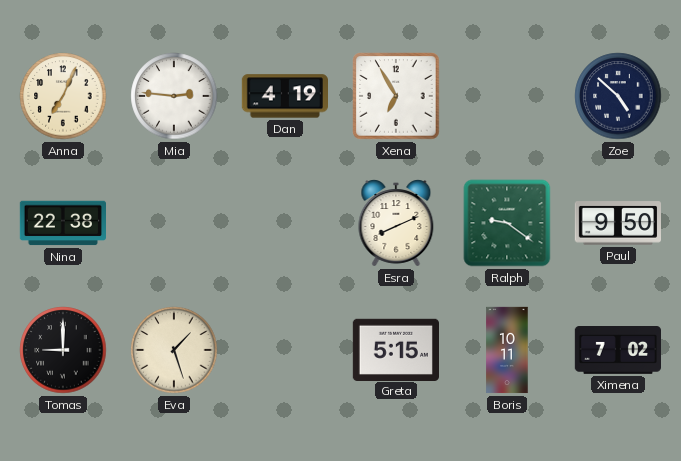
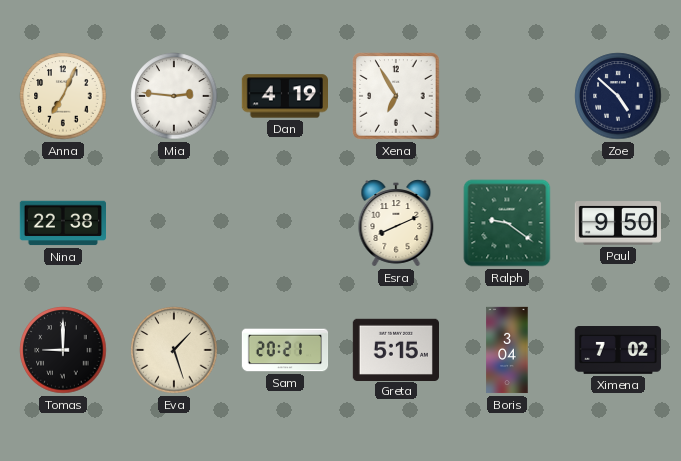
Sam: none -> 20:21 (285, 350)
Boris: 10:11 -> 3:04 (507, 350)
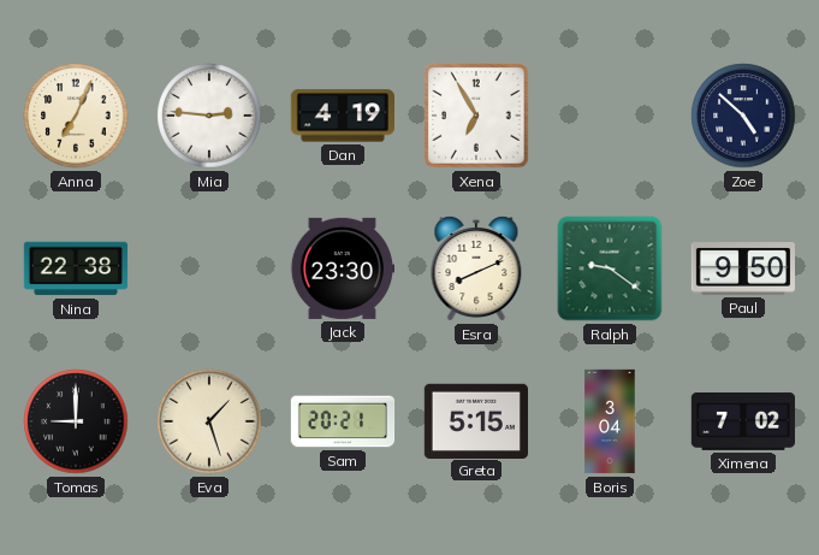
Jack: none -> 23:30 (342, 268)
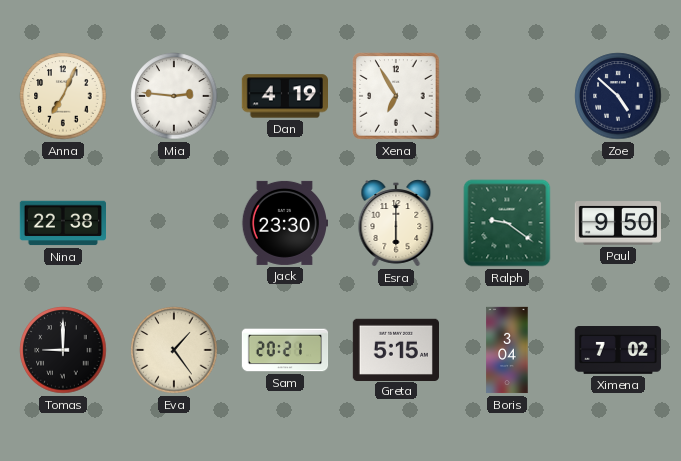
Esra: 8:11 -> 6:00 (396, 223)
Eva: 1:27 -> 1:24 (174, 350)
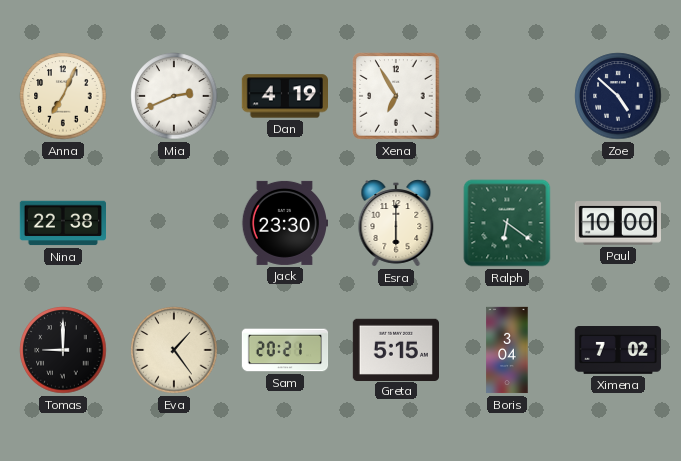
Mia: 2:46 -> 2:41 (174, 96)
Ralph: 9:21 -> 6:21 (507, 223)
Paul: 9:50 -> 10:00 (618, 223)
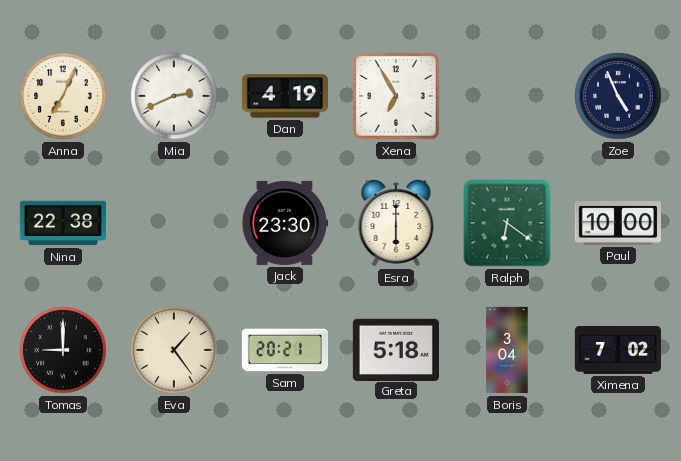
Zoe: 4:52 -> 4:56 (618, 96)
Greta: 5:15 -> 5:18 (395, 349)
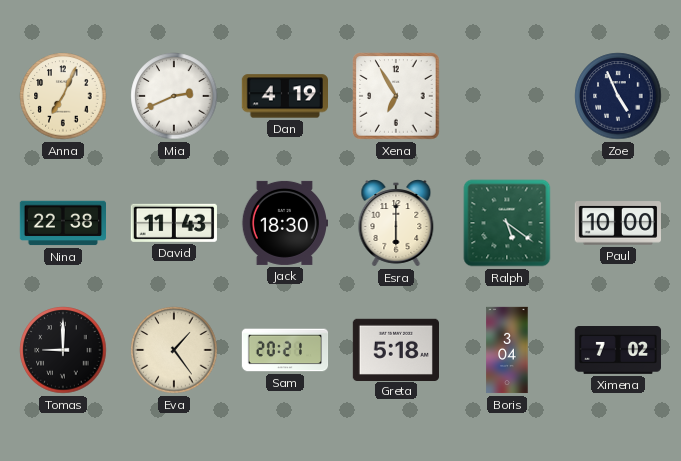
David: none -> 11:43 (174, 223)
Jack: 23:30 -> 18:30 (284, 223)
Ralph: 6:21 -> 5:21 (507, 223)
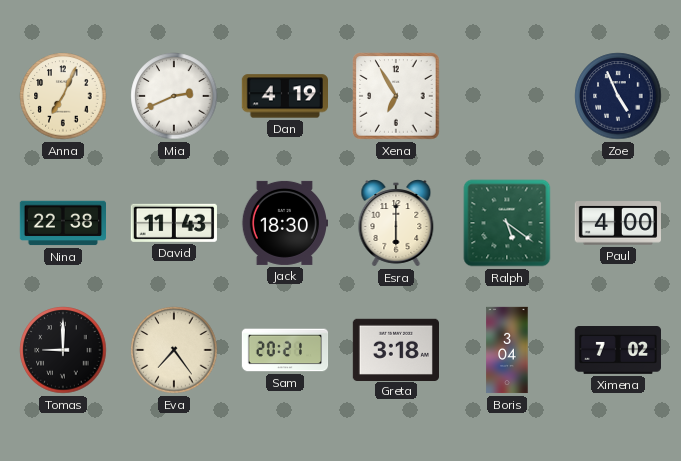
Paul: 10:00 -> 4:00 (618, 223)
Eva: 1:24 -> 7:24 (174, 350)
Greta: 5:18 -> 3:18 (395, 349)
